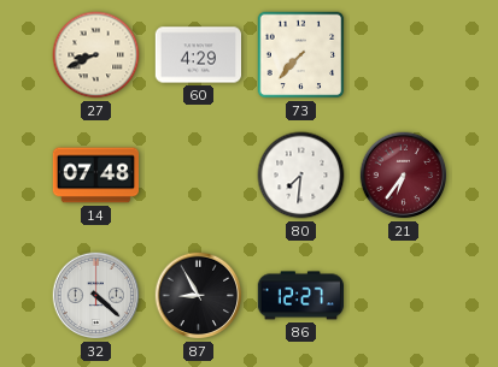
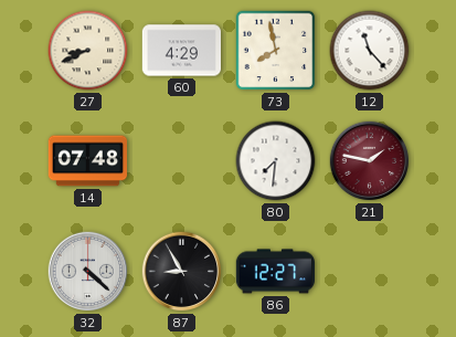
73: 7:37 -> 7:58 (276, 51)
12: none -> 11:23 (370, 51)
21: 6:36 -> 1:47 (370, 161)
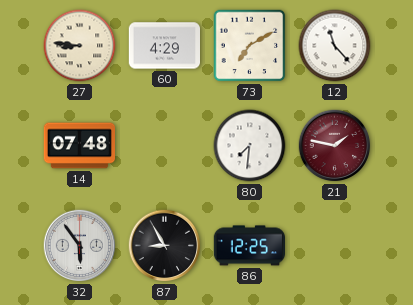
27: 8:41 -> 8:46 (80, 46)
73: 7:58 -> 7:10 (250, 46)
32: 4:22 -> 5:54 (80, 246)
86: 12:27 -> 12:25 (249, 246)
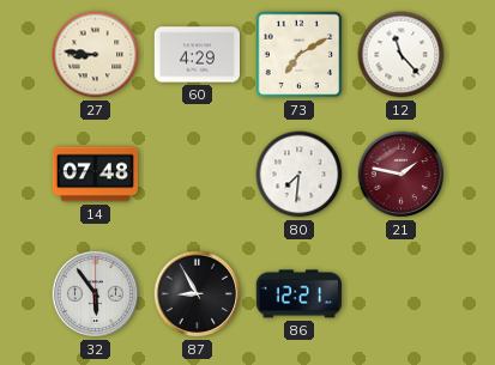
86: 12:25 -> 12:21 (298, 294)
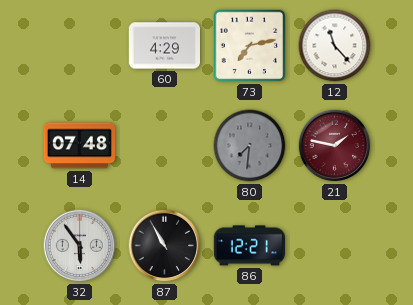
27: 8:46 -> none (96, 55)
73: 7:10 -> 7:13 (250, 46)
80 dial: white -> grey (250, 146)
87: 8:55 -> 10:55 (165, 246)
